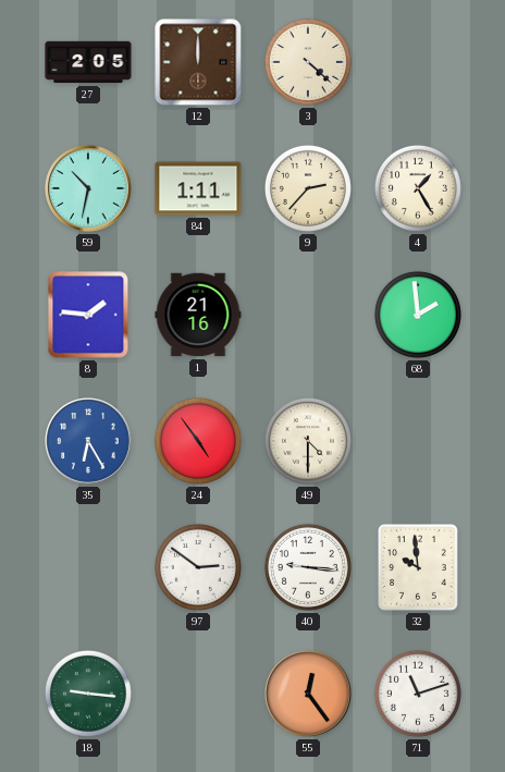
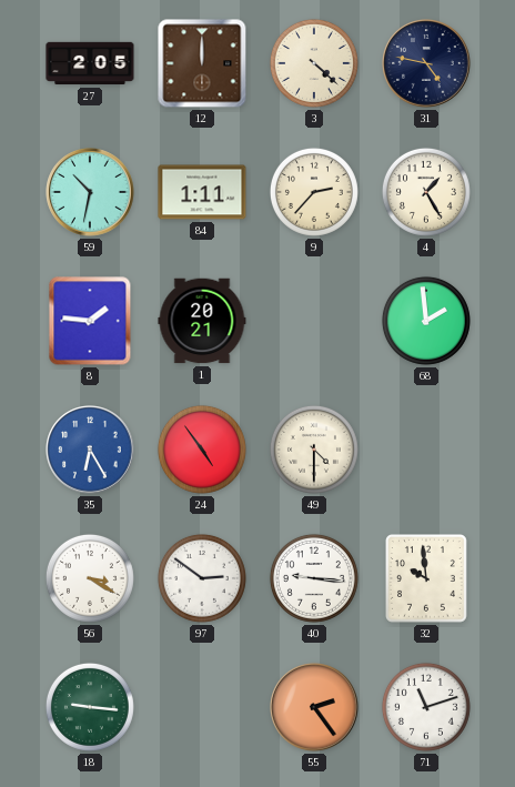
31: none -> 4:47 (426, 63)
1: 21:16 -> 20:21 (202, 321)
56: none -> 3:20 (90, 578)
55: 12:24 -> 2:24 (314, 707)
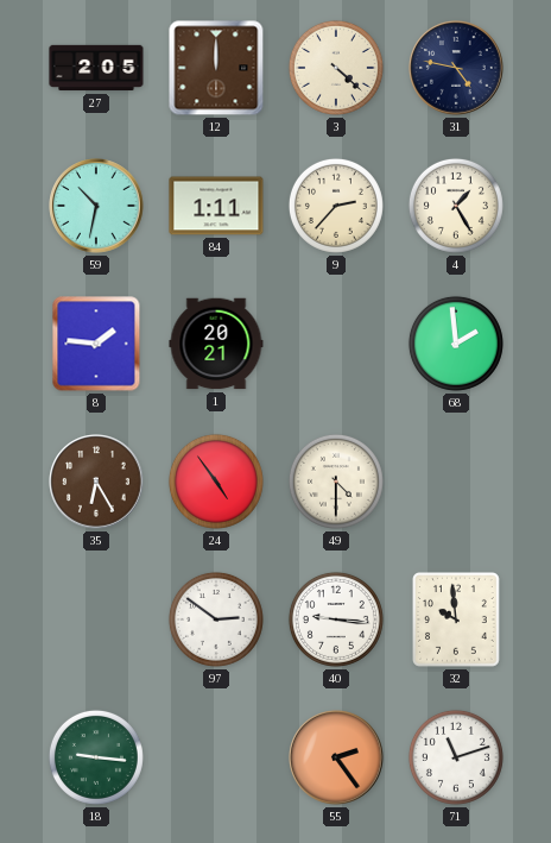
35 dial: blue -> brown (96, 482)
56: 3:20 -> none (90, 578)
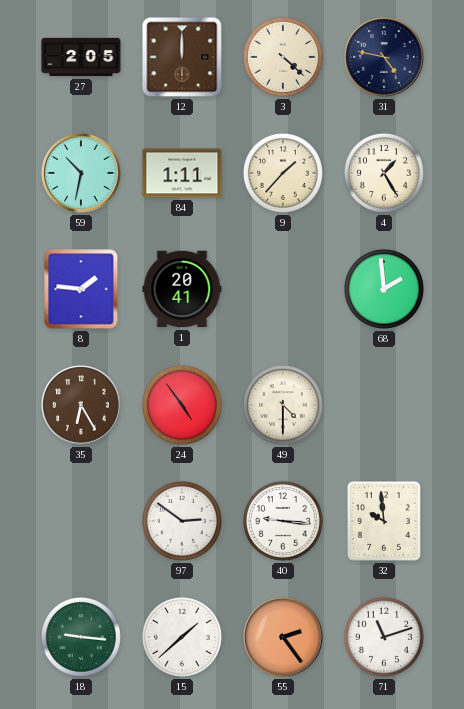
9: 2:37 -> 1:37 (283, 173)
1: 20:21 -> 20:41 (182, 289)
15: none -> 1:38 (182, 637)
